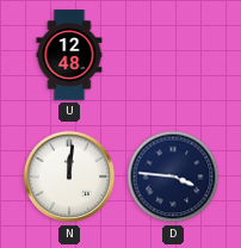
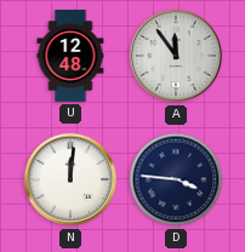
A: none -> 11:54 (176, 56)
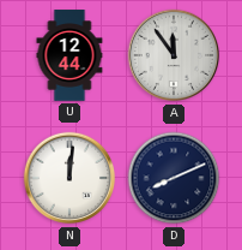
U: 12:48 -> 12:44 (69, 55)
D: 3:46 -> 8:11 (174, 178)
